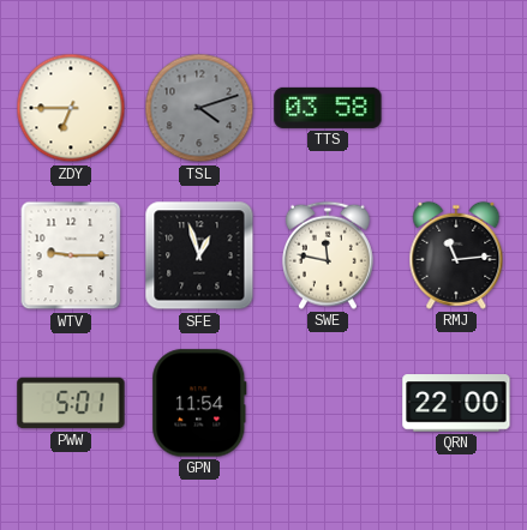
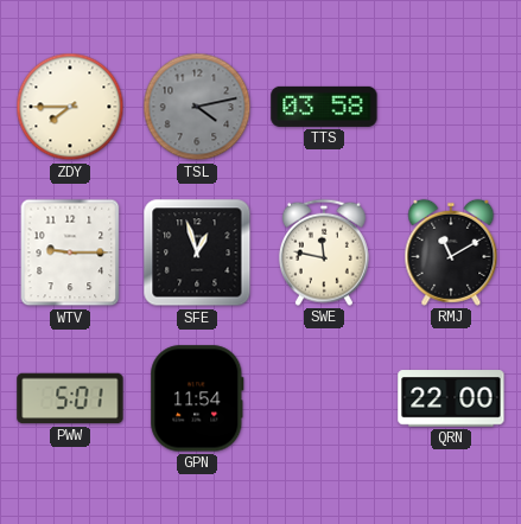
ZDY: 6:45 -> 7:45 (70, 107)
TSL: 4:12 -> 4:13 (197, 107)
RMJ: 11:14 -> 11:10 (451, 253)
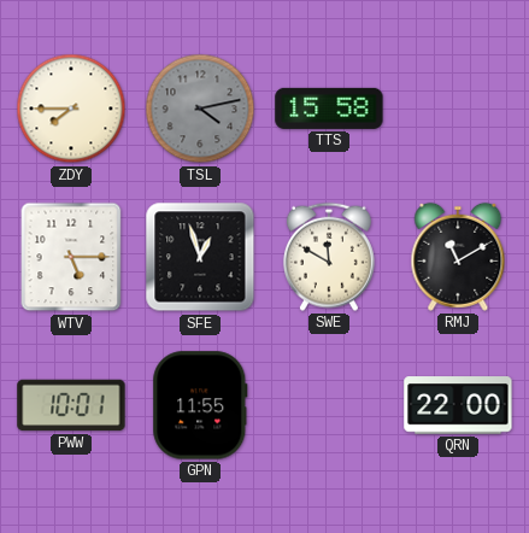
TTS: 03:58 -> 15:58 (329, 109)
WTV: 9:15 -> 5:15 (71, 257)
SWE: 11:47 -> 11:50 (329, 257)
PWW: 5:01 -> 10:01 (71, 405)
GPN: 11:54 -> 11:55 (200, 405)
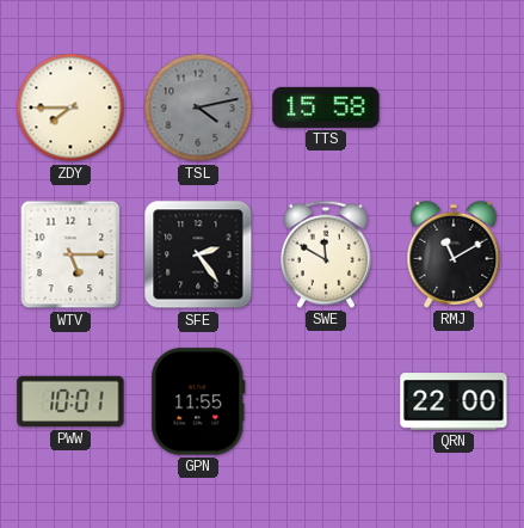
SFE: 12:57 -> 2:24 (198, 254)
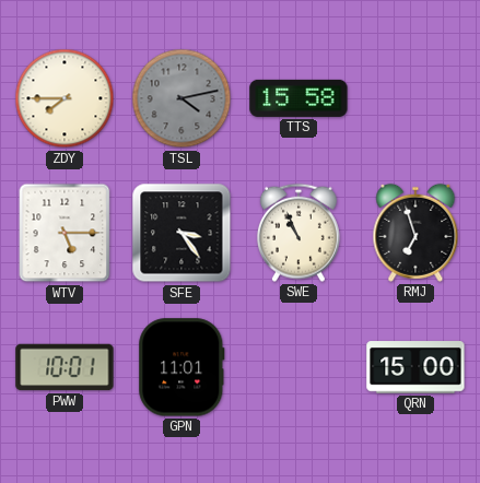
SFE: 2:24 -> 3:24 (182, 233)
SWE: 11:50 -> 10:56 (298, 233)
RMJ: 11:10 -> 6:57 (415, 233)
GPN: 11:55 -> 11:01 (182, 367)
QRN: 22:00 -> 15:00 (415, 367)
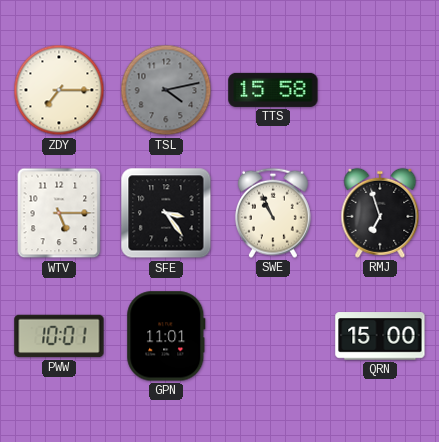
ZDY: 7:45 -> 7:15 (59, 90)
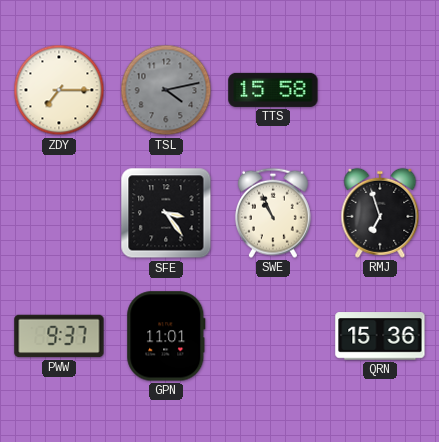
WTV: 5:15 -> none (59, 213)
PWW: 10:01 -> 9:37 (59, 336)
QRN: 15:00 -> 15:36 (380, 336)
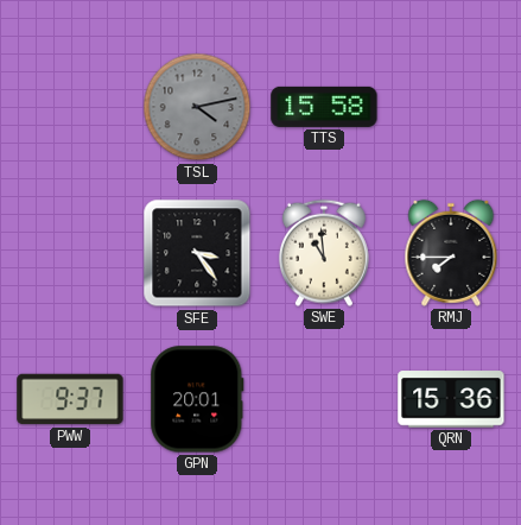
ZDY: 7:15 -> none (59, 90)
SWE: 10:56 -> 10:59 (324, 253)
RMJ: 6:57 -> 7:45 (451, 253)
GPN: 11:01 -> 20:01 (197, 399)
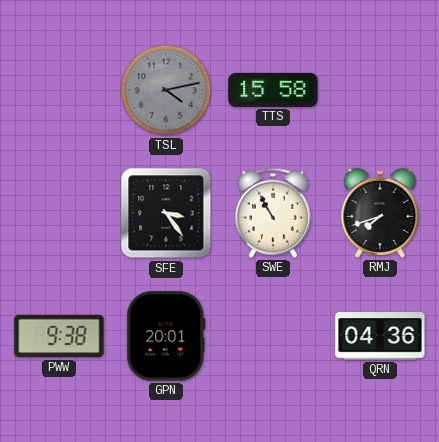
SWE: 10:59 -> 10:55 (273, 213)
RMJ: 7:45 -> 7:42 (380, 213)
PWW: 9:37 -> 9:38 (59, 336)
QRN: 15:36 -> 04:36 (380, 336)
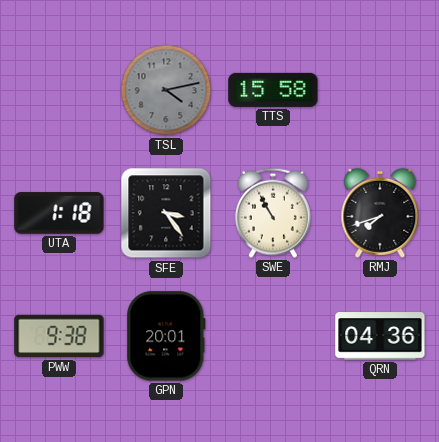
UTA: none -> 1:18 (59, 213)
